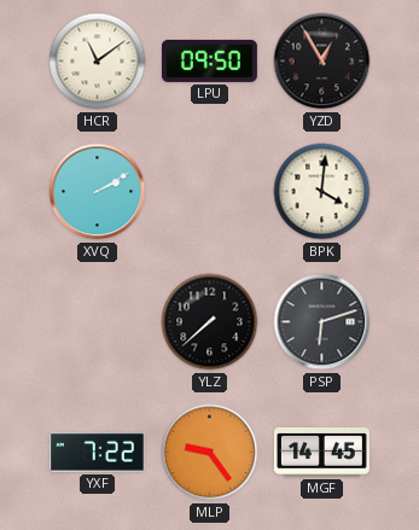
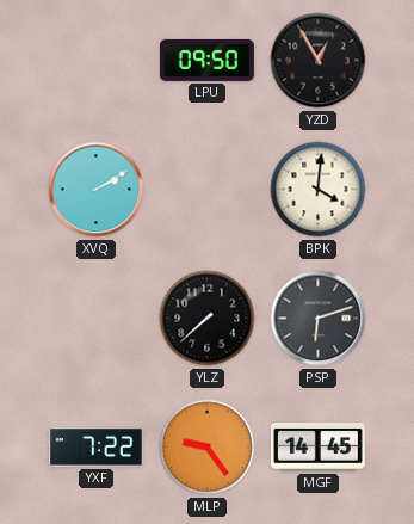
HCR: 11:09 -> none (98, 62)
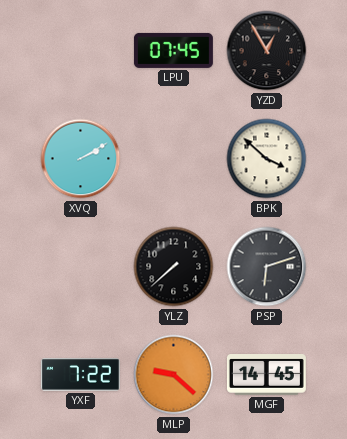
LPU: 09:50 -> 07:45 (173, 50)
BPK: 4:01 -> 3:52 (267, 159)
MLP: 9:24 -> 9:22 (174, 375)
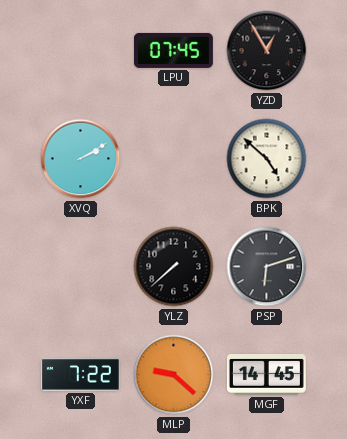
BPK: 3:52 -> 4:52 (267, 159)
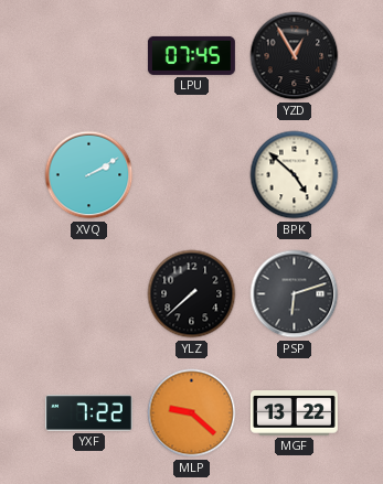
MGF: 14:45 -> 13:22 (294, 413)
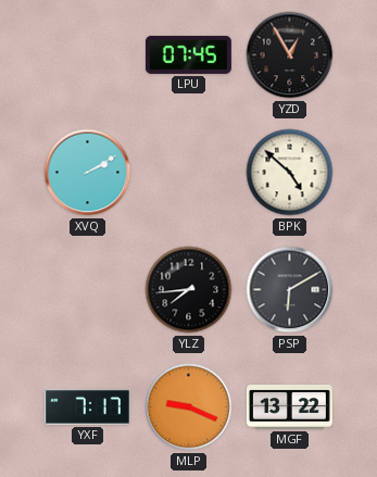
YLZ: 7:38 -> 7:44 (189, 290)
PSP: 6:12 -> 6:10 (290, 290)
YXF: 7:22 -> 7:17 (87, 407)
MLP: 9:22 -> 9:19 (189, 407)
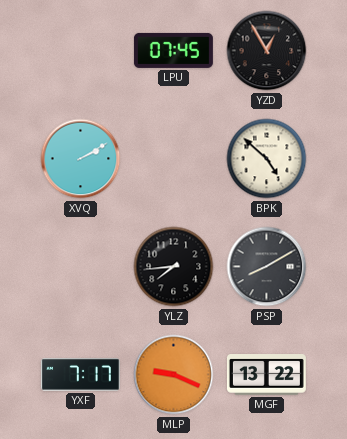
PSP: 6:10 -> 8:10 (267, 267)
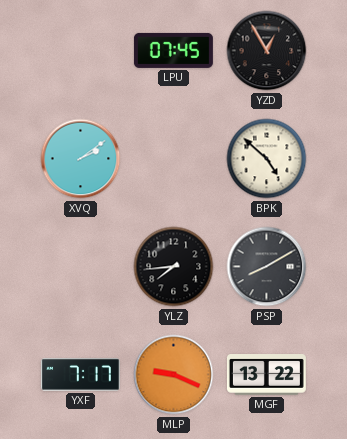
XVQ: 2:10 -> 2:09 (81, 159)
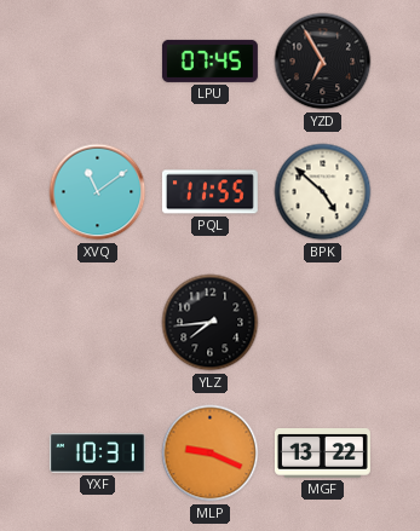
YZD: 12:55 -> 6:55 (323, 62)
XVQ: 2:09 -> 11:09 (98, 192)
PQL: none -> 11:55 (209, 192)
PSP: 8:10 -> none (267, 267)
YXF: 7:17 -> 10:31 (97, 454)
